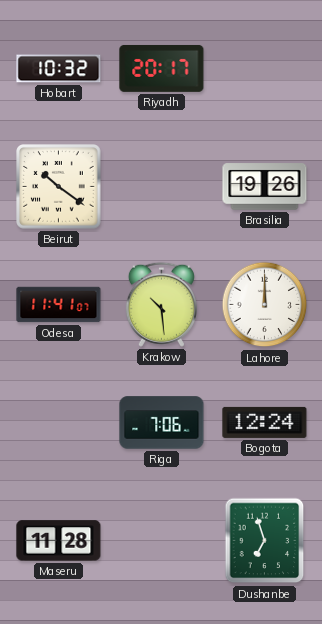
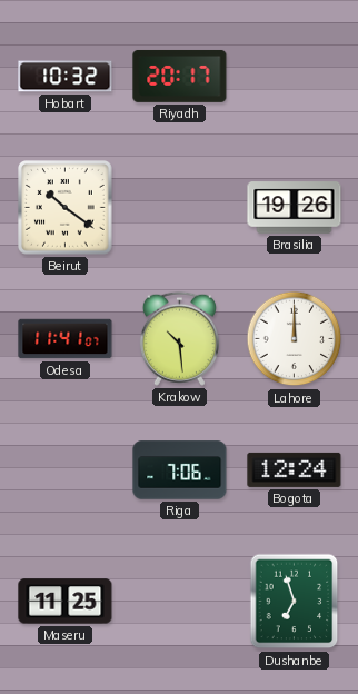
Maseru: 11:28 -> 11:25 (66, 602)
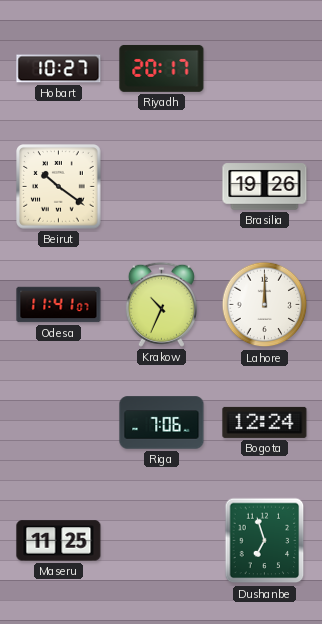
Hobart: 10:32 -> 10:27 (59, 69)
Krakow: 10:29 -> 10:34 (161, 304)
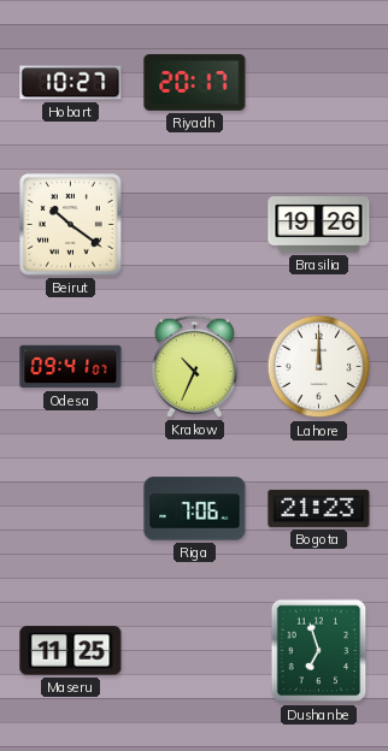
Odesa: 11:41 -> 09:41 (71, 367)
Bogota: 12:24 -> 21:23 (319, 508)
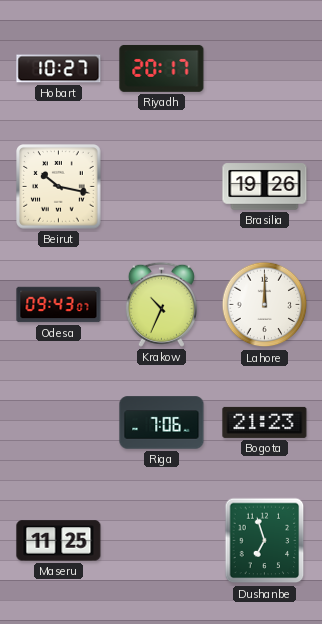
Beirut: 10:21 -> 10:17 (59, 187)
Odesa: 09:41 -> 09:43 (59, 305)
